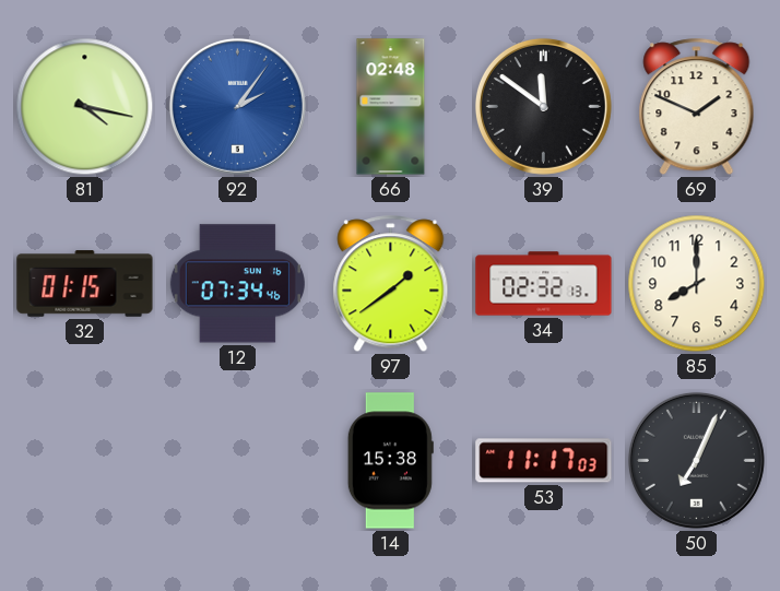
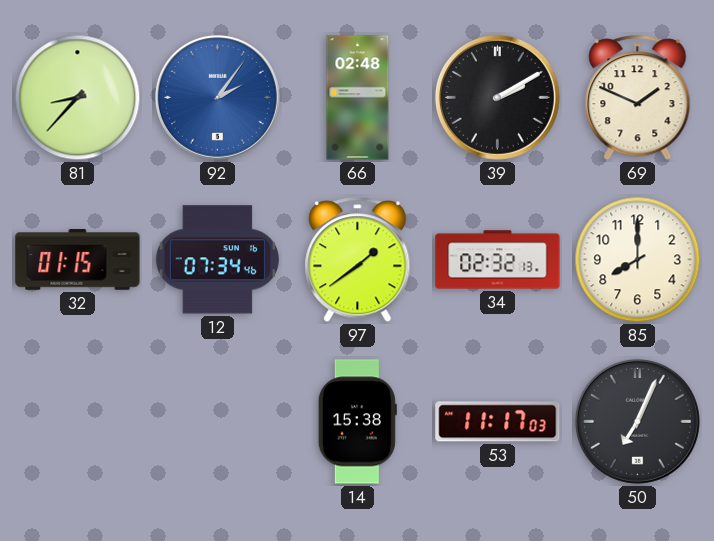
81: 4:17 -> 8:37 (78, 98)
39: 11:51 -> 2:10 (497, 97)
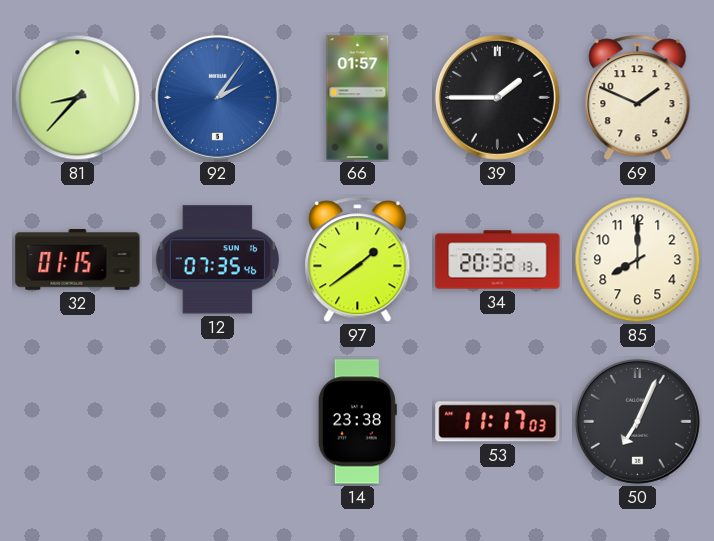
66: 02:48 -> 01:57 (358, 98)
39: 2:10 -> 1:45 (497, 97)
12: 07:34 -> 07:35 (217, 260)
34: 02:32 -> 20:32 (498, 260)
14: 15:38 -> 23:38 (357, 422)
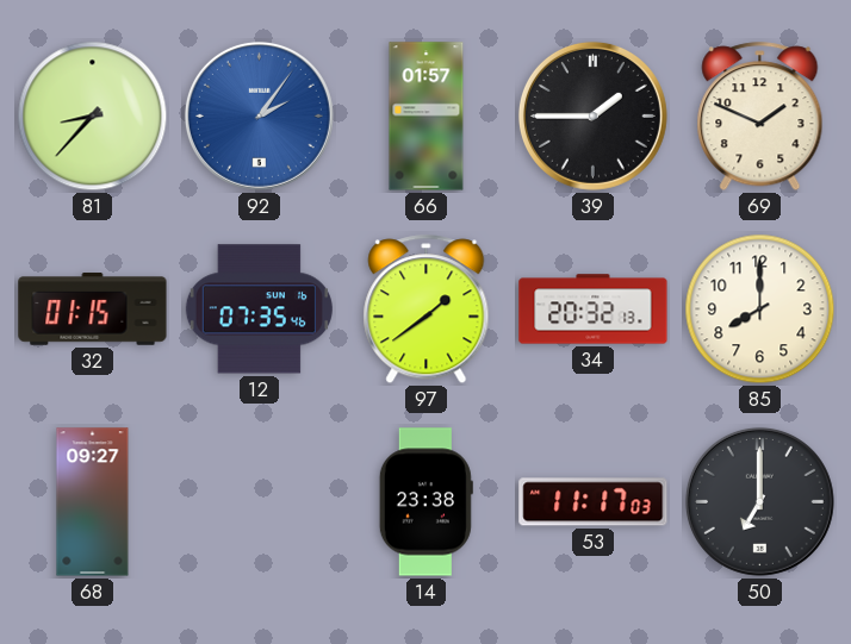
68: none -> 09:27 (93, 502)
50: 7:04 -> 7:00 (759, 501)
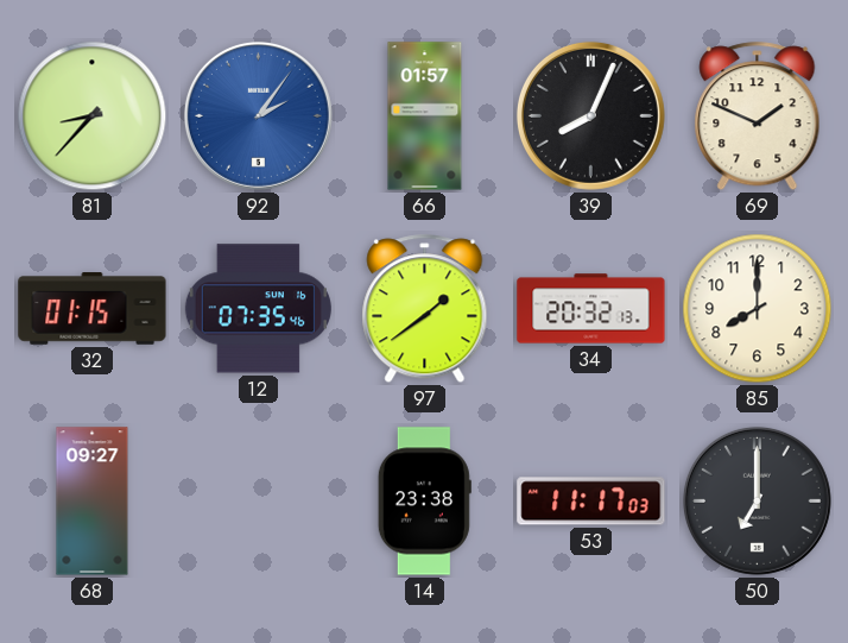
39: 1:45 -> 8:04 (590, 115)
